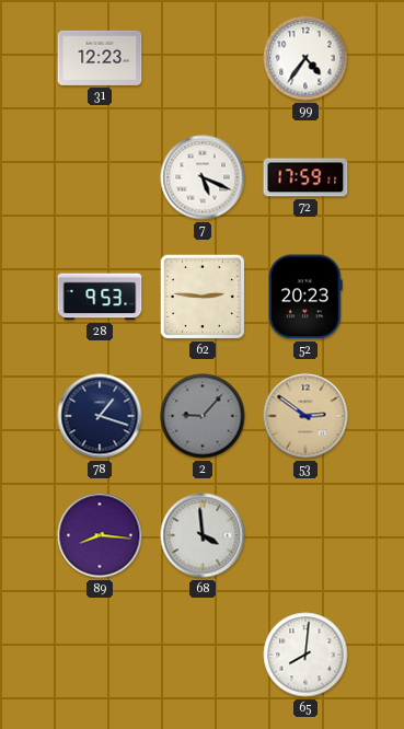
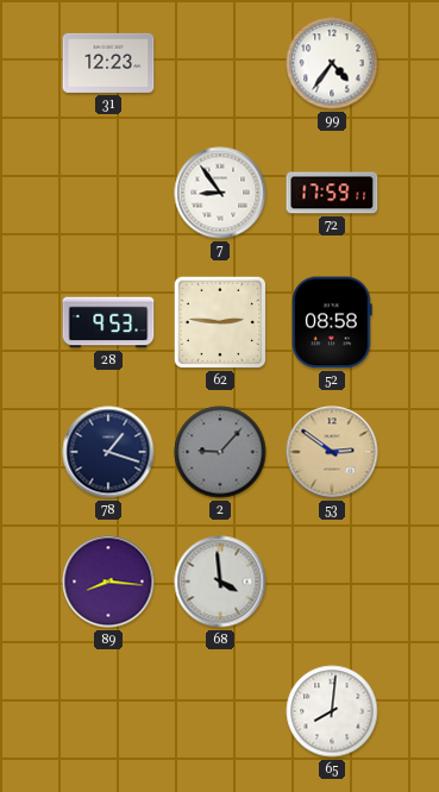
7: 5:19 -> 8:54 (220, 193)
52: 20:23 -> 08:58 (333, 322)
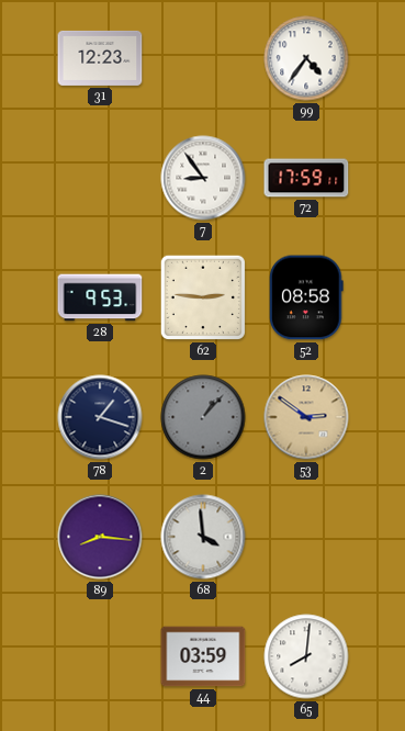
2: 9:07 -> 1:07 (203, 417)
44: none -> 03:59 (203, 656)
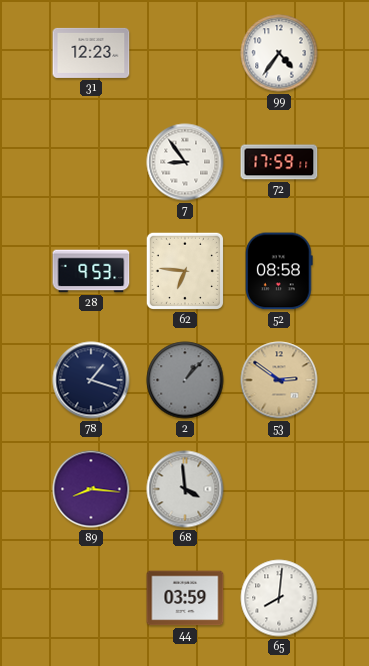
62: 2:46 -> 6:46 (185, 271)
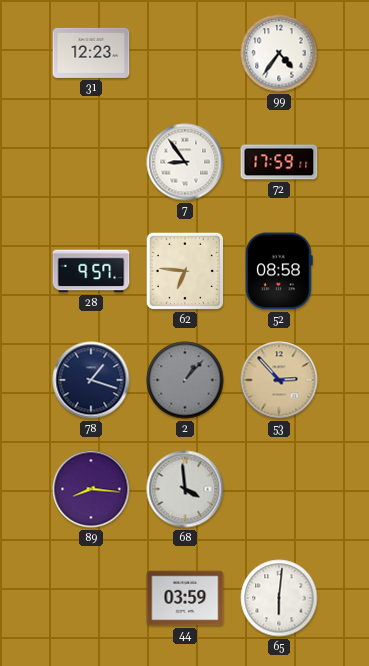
28: 9:53 -> 9:57 (91, 271)
53: 2:51 -> 2:53 (279, 380)
65: 8:01 -> 6:01 (279, 598)
